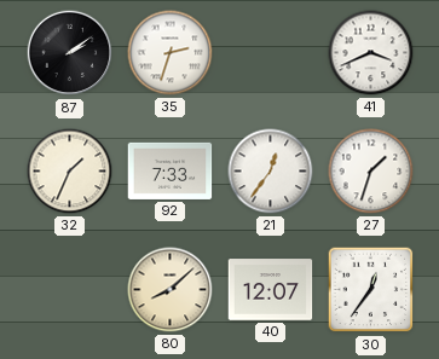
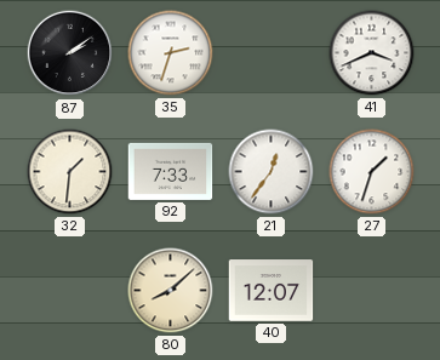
32: 1:34 -> 1:31 (70, 172)
30: 12:36 -> none (371, 290)
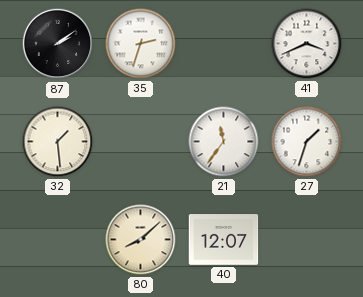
32: 1:31 -> 1:29 (58, 142)
92: 7:33 -> none (171, 171)
21: 12:36 -> 11:36 (224, 142)
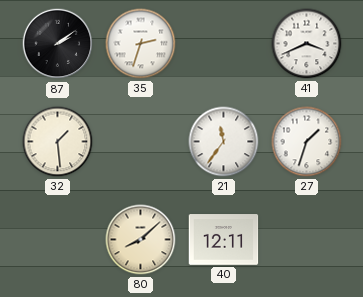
40: 12:07 -> 12:11 (224, 240)
